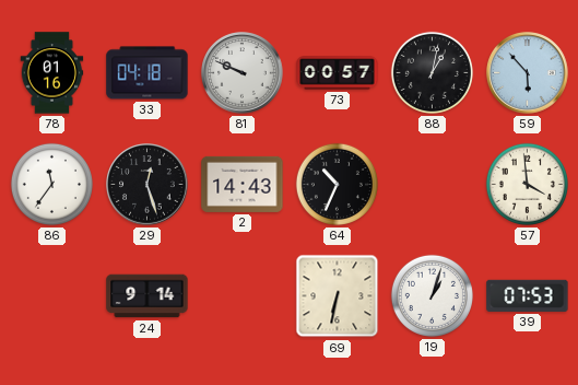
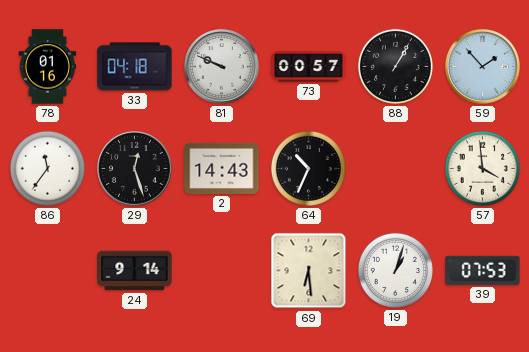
88: 1:02 -> 1:05 (395, 66)
59: 5:53 -> 1:53 (483, 67)
69: 6:32 -> 6:29 (309, 271)
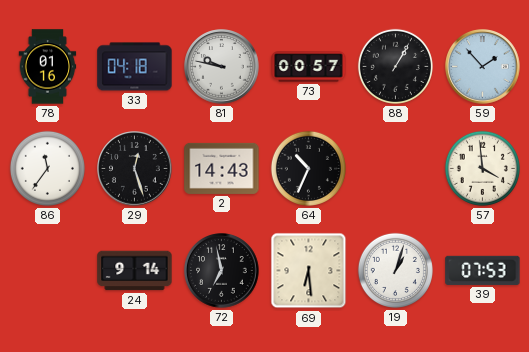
81: 9:49 -> 9:47 (222, 67)
72: none -> 6:58 (222, 271)
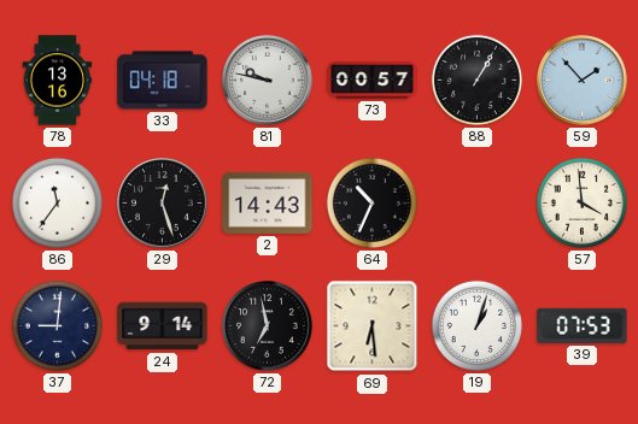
78: 01:16 -> 13:16 (58, 81)
37: none -> 9:01 (57, 325)
